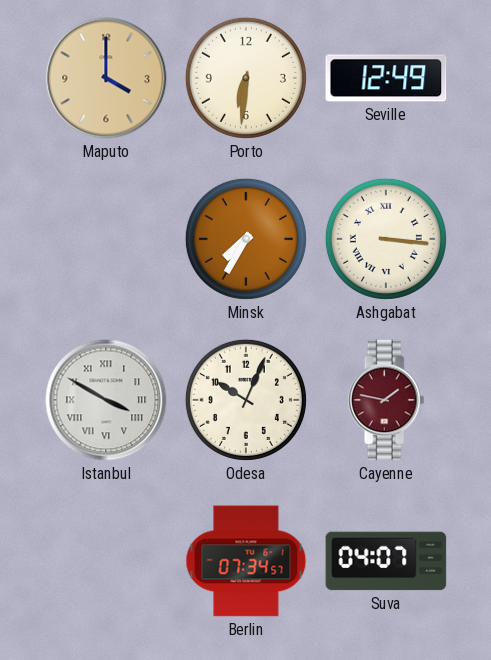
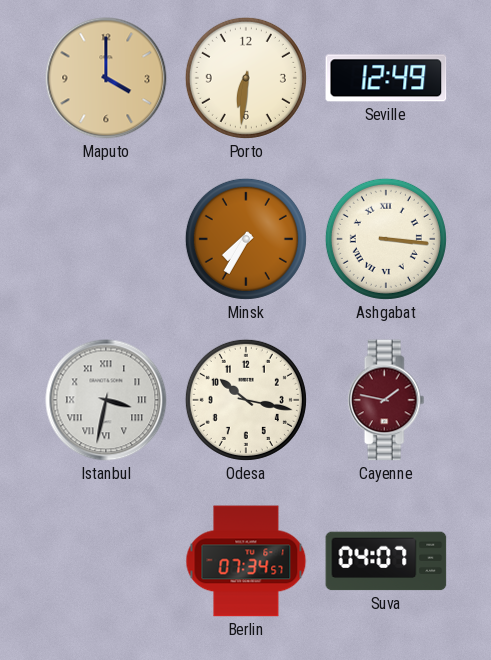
Istanbul: 3:50 -> 3:32 (106, 400)
Odesa: 10:04 -> 10:17 (246, 400)
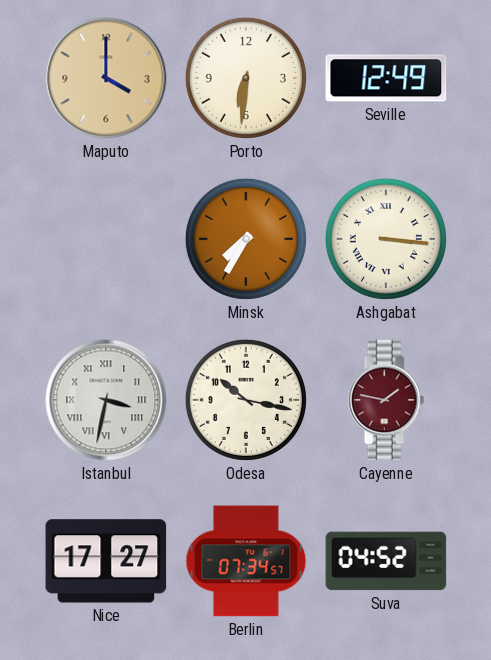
Nice: none -> 17:27 (106, 561)
Suva: 04:07 -> 04:52 (386, 561)
